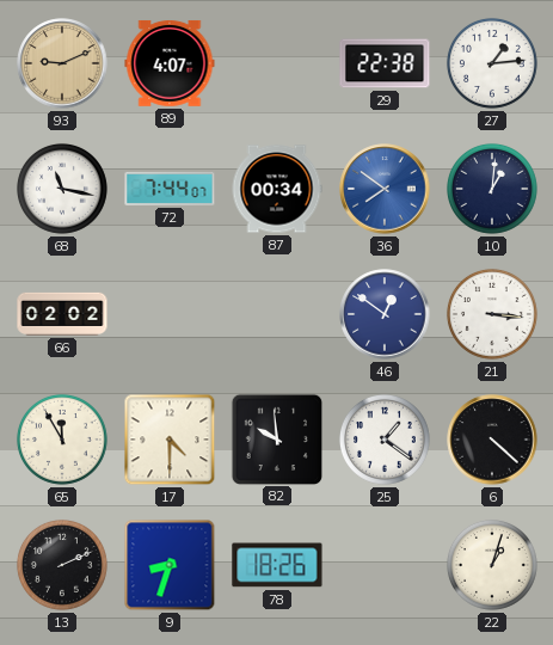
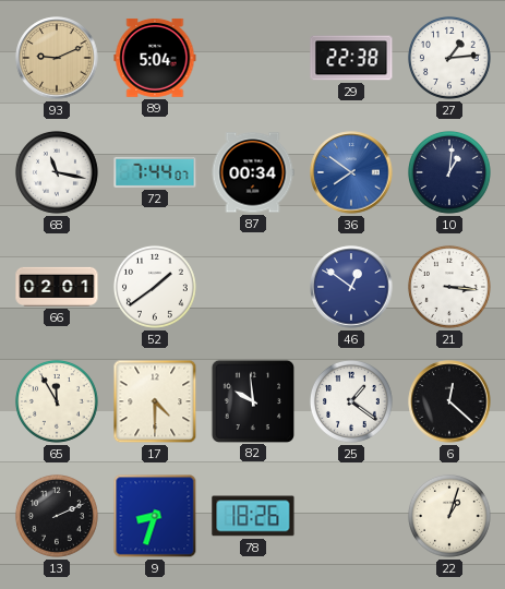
89: 4:07 -> 5:04 (155, 58)
66: 02:02 -> 02:01 (57, 287)
52: none -> 1:39 (155, 287)
6: 4:22 -> 12:22 (449, 401)
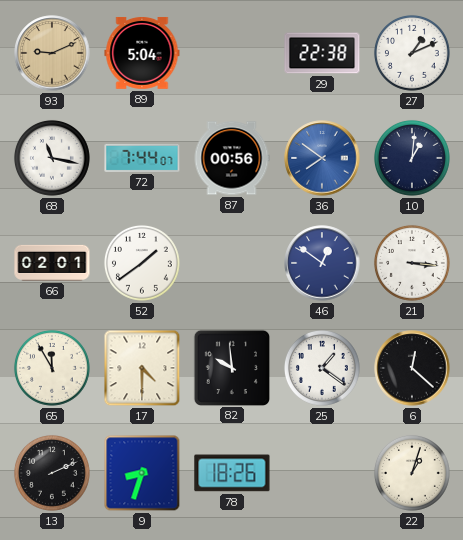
27: 1:14 -> 1:11 (412, 53)
87: 00:34 -> 00:56 (232, 158)
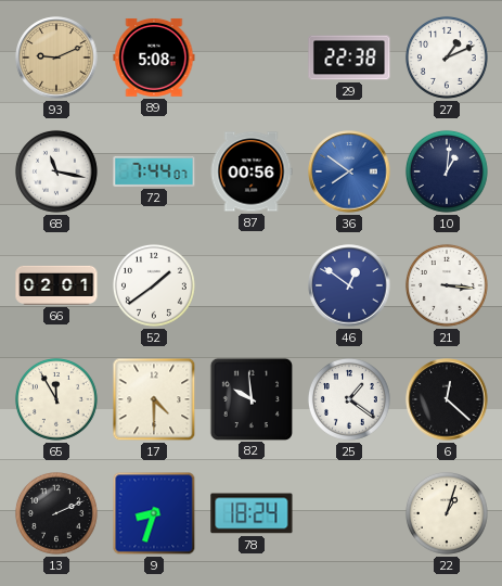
89: 5:04 -> 5:08 (154, 58)
78: 18:26 -> 18:24 (252, 513)
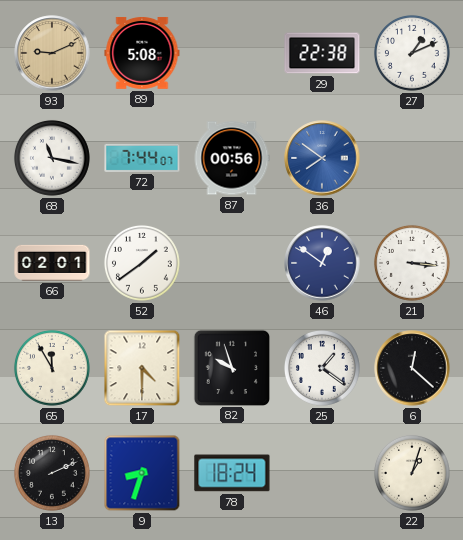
10: 1:01 -> none (447, 171)
82: 9:59 -> 9:57 (231, 367)
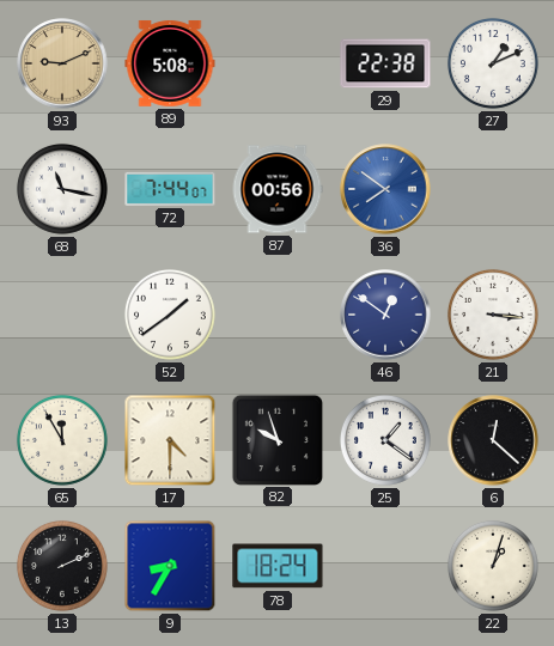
66: 02:01 -> none (52, 263)
9: 8:33 -> 8:35 (170, 566)
